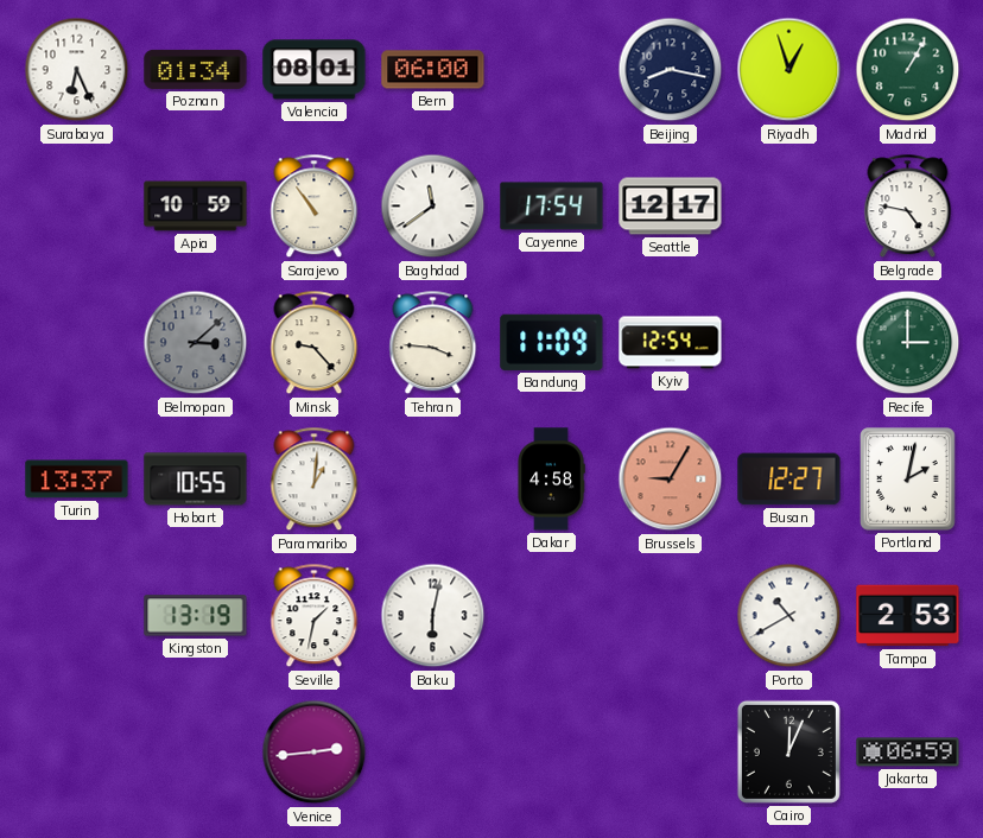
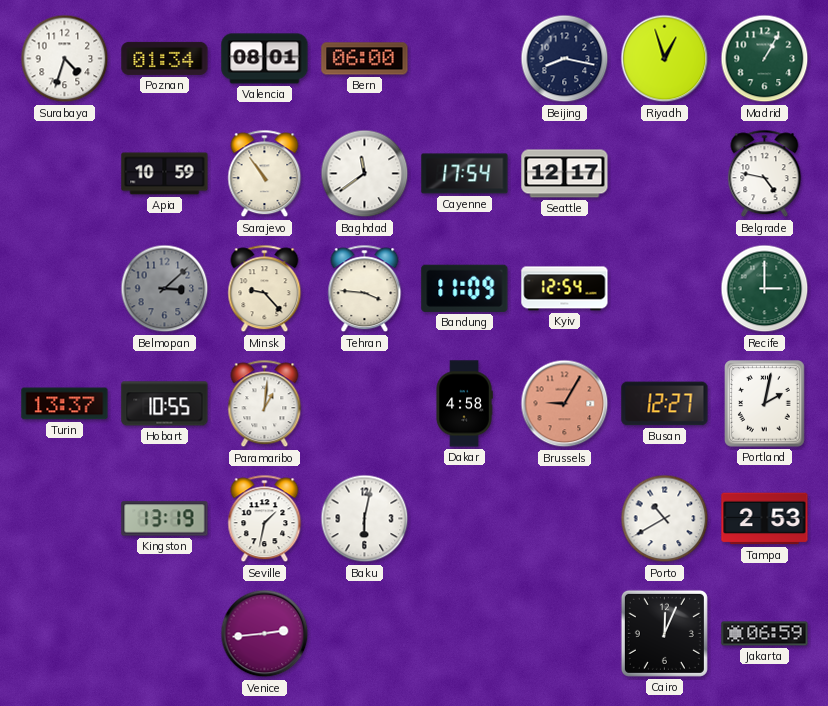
Surabaya: 6:26 -> 4:33 (65, 59)
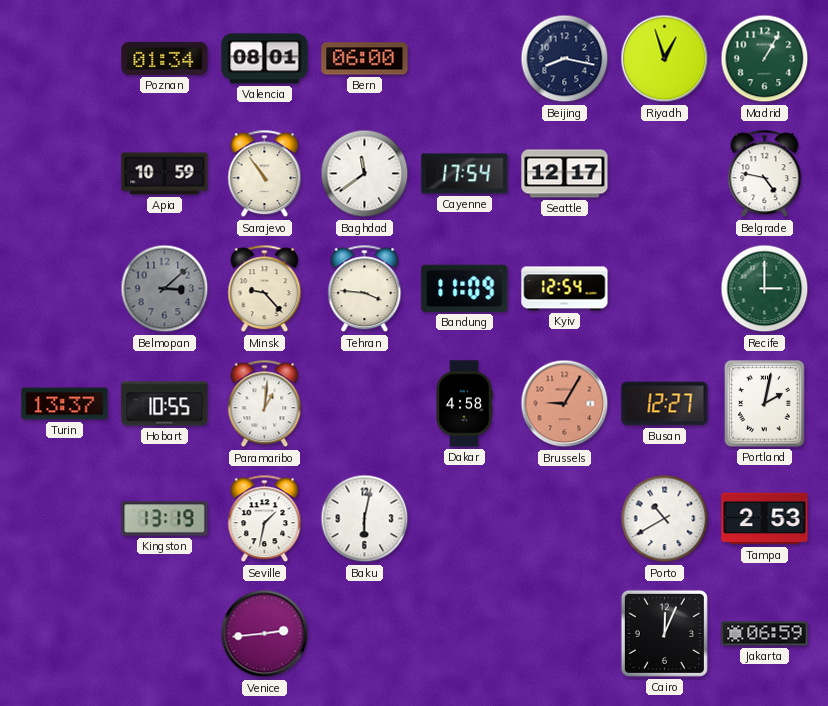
Surabaya: 4:33 -> none (65, 59)
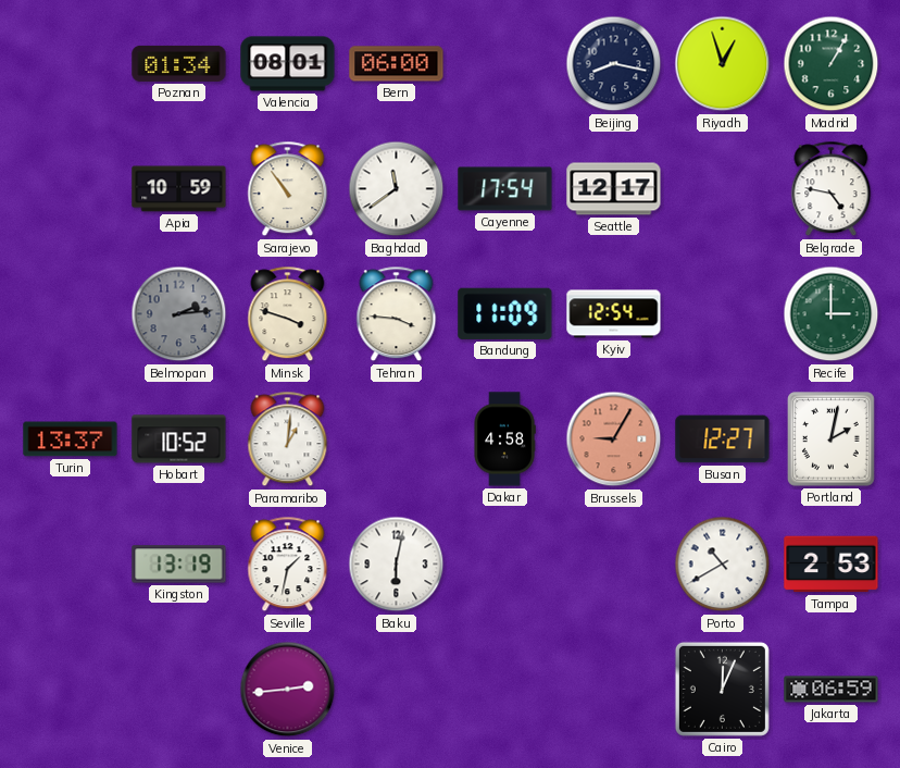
Belmopan: 3:08 -> 2:14 (179, 314)
Minsk: 9:23 -> 3:48 (288, 314)
Hobart: 10:55 -> 10:52 (179, 439)
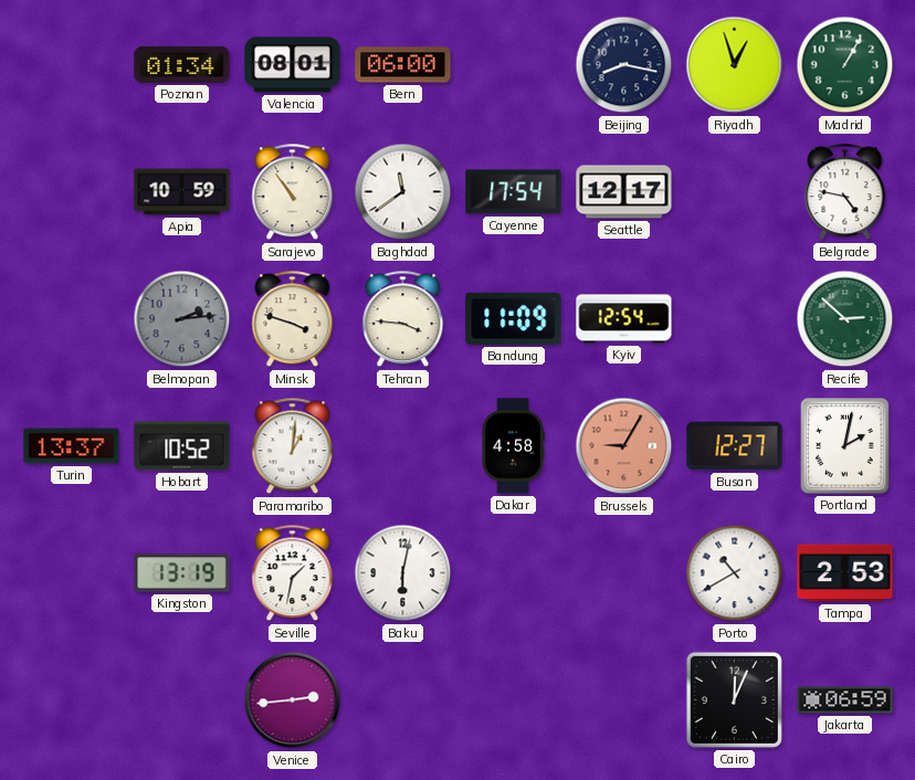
Recife: 3:00 -> 2:52 (845, 319)
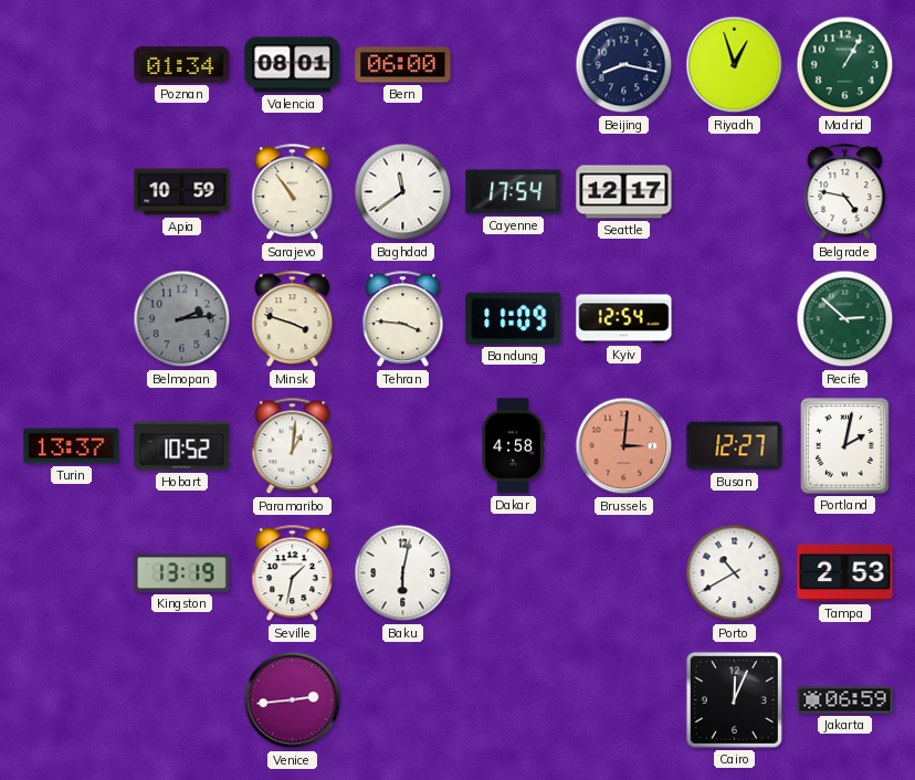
Brussels: 9:05 -> 3:01 (624, 446)
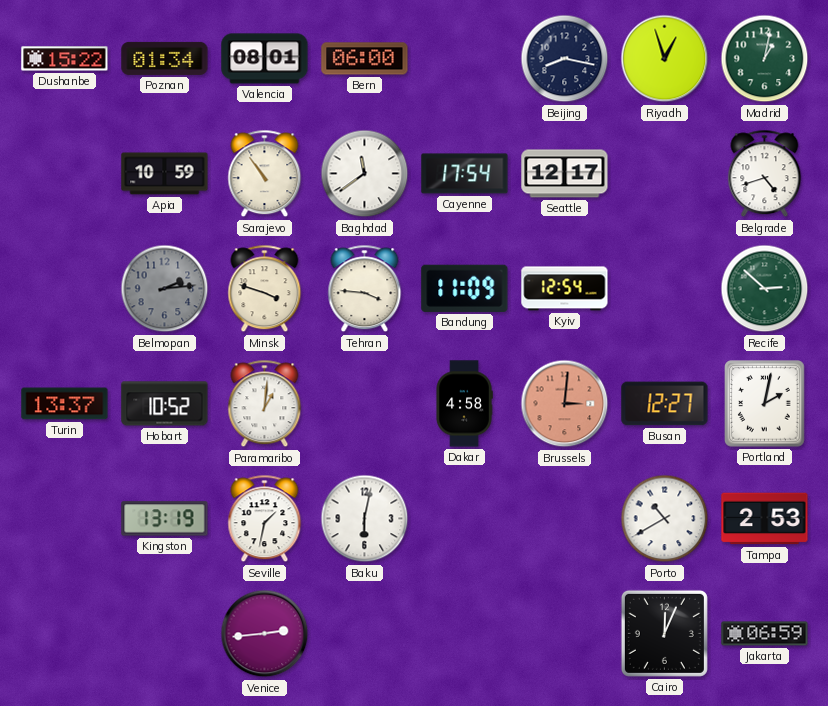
Dushanbe: none -> 15:22 (65, 59)
Madrid: 1:05 -> 1:02 (765, 59)
Belgrade: 4:47 -> 4:42 (765, 174)
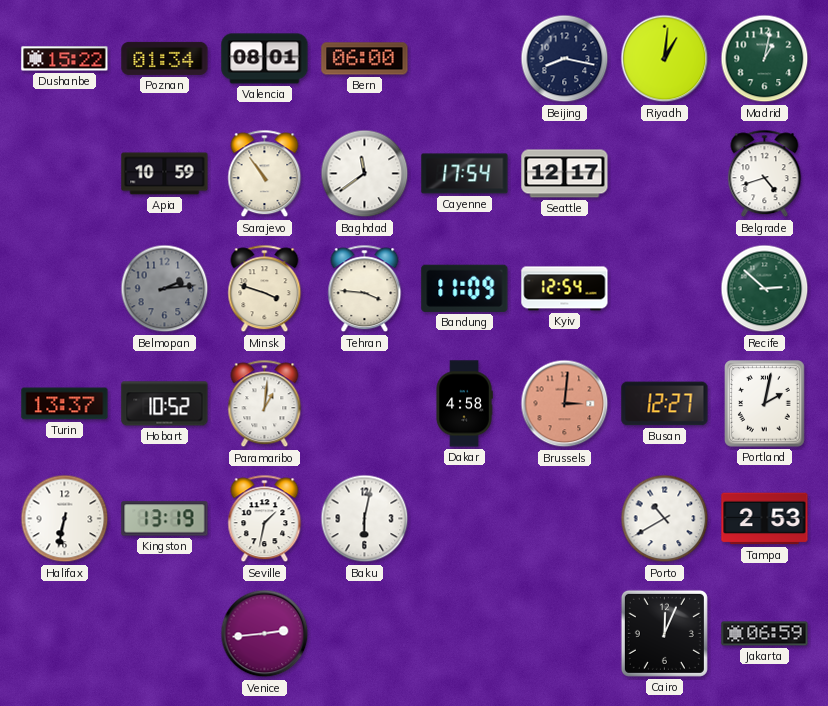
Riyadh: 12:57 -> 1:01 (665, 59)
Halifax: none -> 6:32 (65, 519)
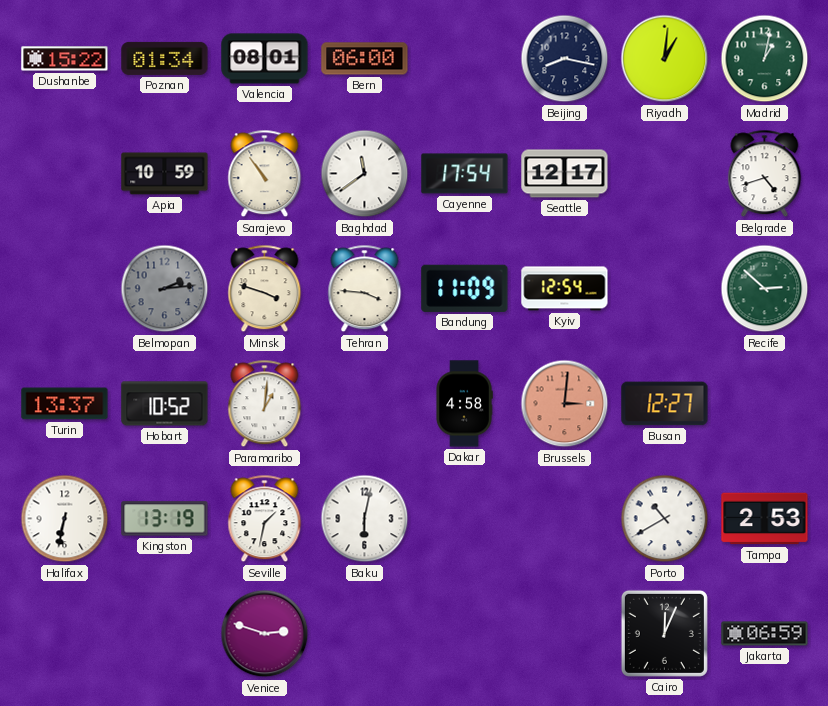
Portland: 2:02 -> none (765, 404)
Venice: 2:44 -> 2:48 (265, 634)
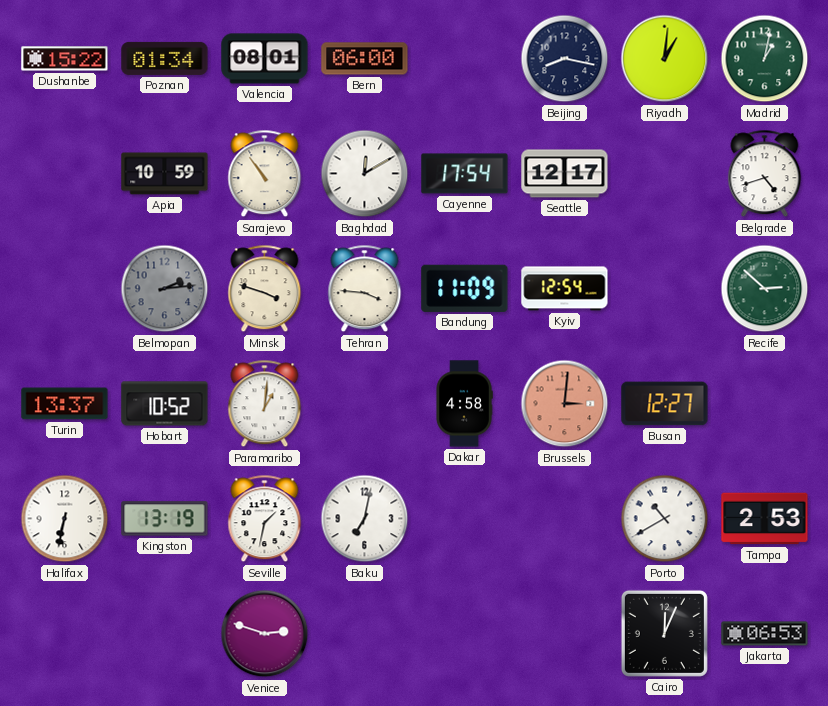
Baghdad: 11:39 -> 12:10 (365, 174)
Baku: 6:02 -> 7:02 (365, 519)
Jakarta: 06:59 -> 06:53 (765, 634)
